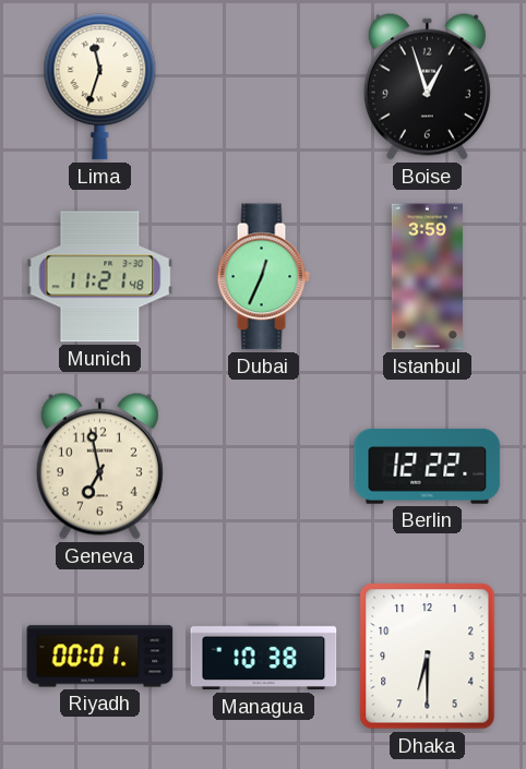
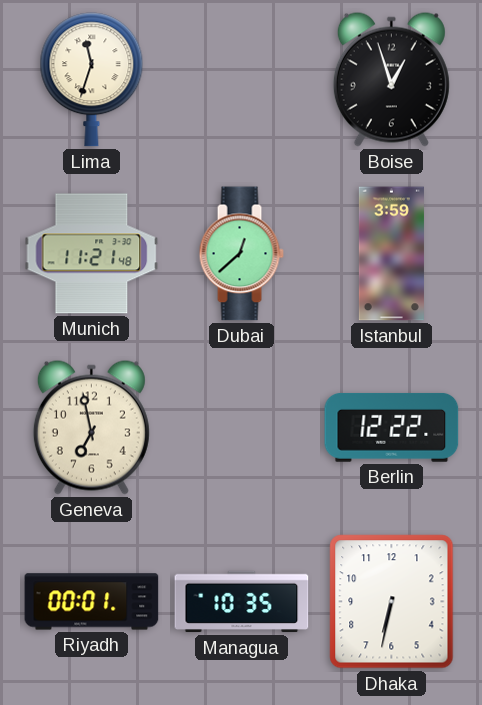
Dubai: 12:34 -> 12:38 (241, 254)
Managua: 10:38 -> 10:35 (242, 602)
Dhaka: 6:30 -> 6:32 (392, 602)
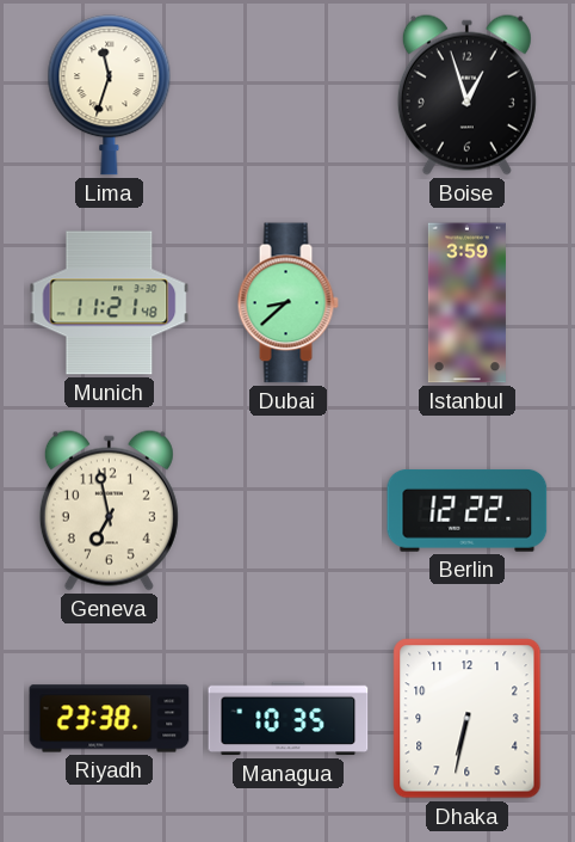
Dubai: 12:38 -> 8:38 (287, 303)
Riyadh: 00:01 -> 23:38 (110, 719)
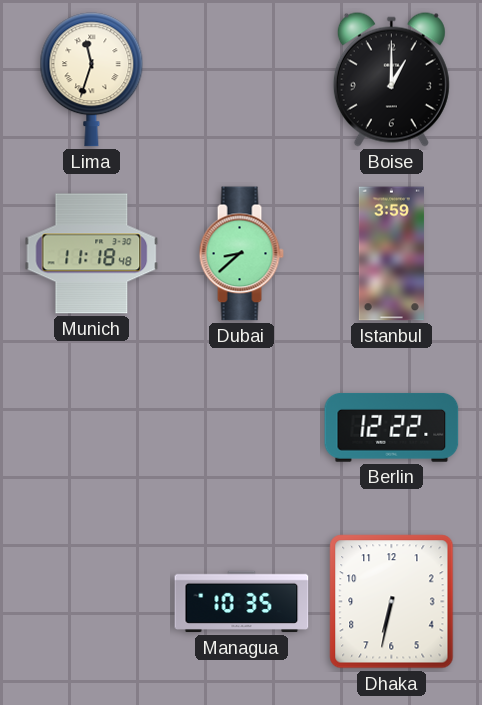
Boise: 12:57 -> 1:00 (391, 79)
Munich: 11:21 -> 11:18 (92, 254)
Geneva: 6:58 -> none (109, 510)
Riyadh: 23:38 -> none (110, 719)
